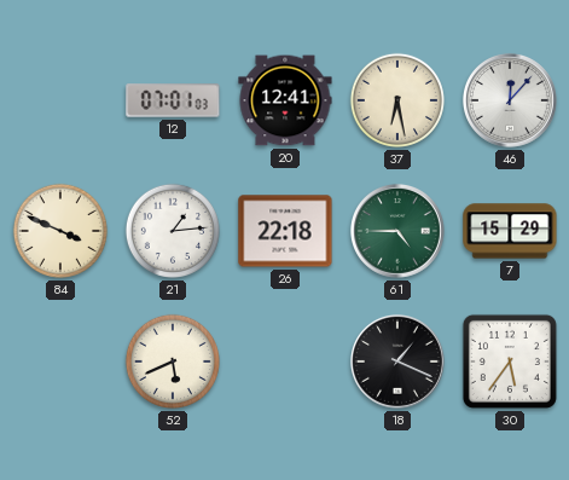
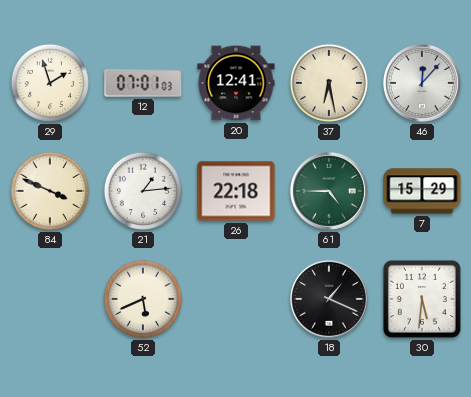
29: none -> 1:57 (50, 83)
30: 5:36 -> 5:31 (422, 299)
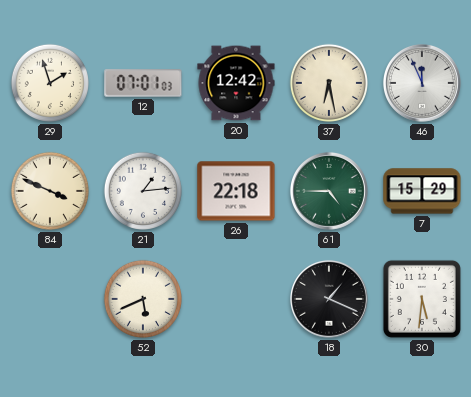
20: 12:41 -> 12:42 (236, 83)
46: 12:07 -> 11:56 (422, 83)
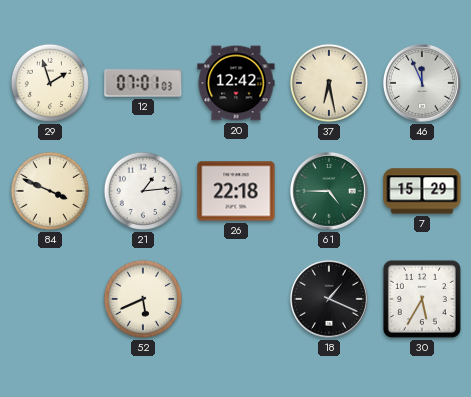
30: 5:31 -> 5:35 (422, 299)
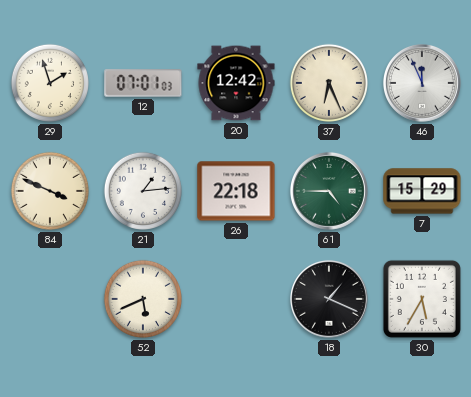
37: 6:28 -> 6:26 (329, 83)
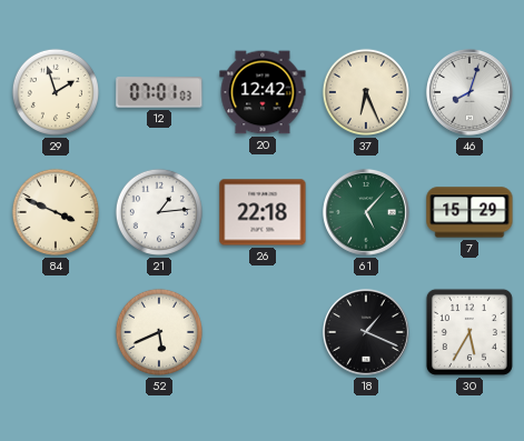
46: 11:56 -> 8:03 (469, 92)
61: 4:45 -> 5:07 (366, 212)
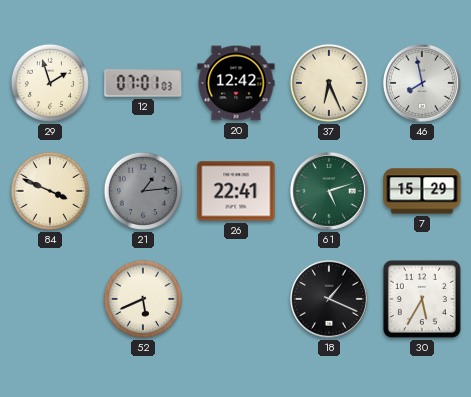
46: 8:03 -> 7:58 (422, 83)
21 dial: white -> grey (143, 191)
26: 22:18 -> 22:41 (236, 191)
61: 5:07 -> 5:12 (329, 191)
